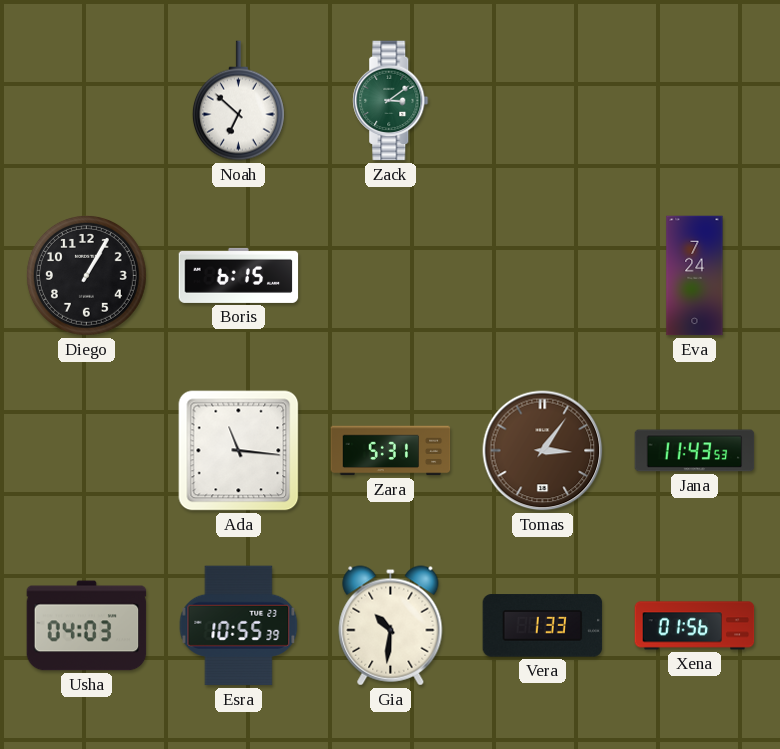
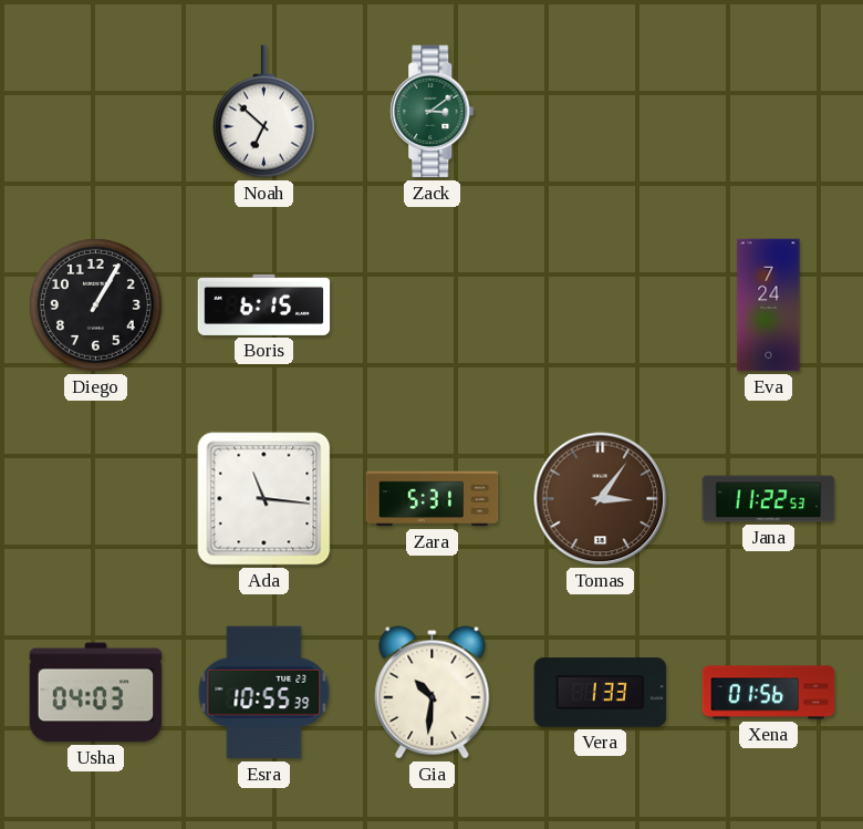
Jana: 11:43 -> 11:22 (769, 499)
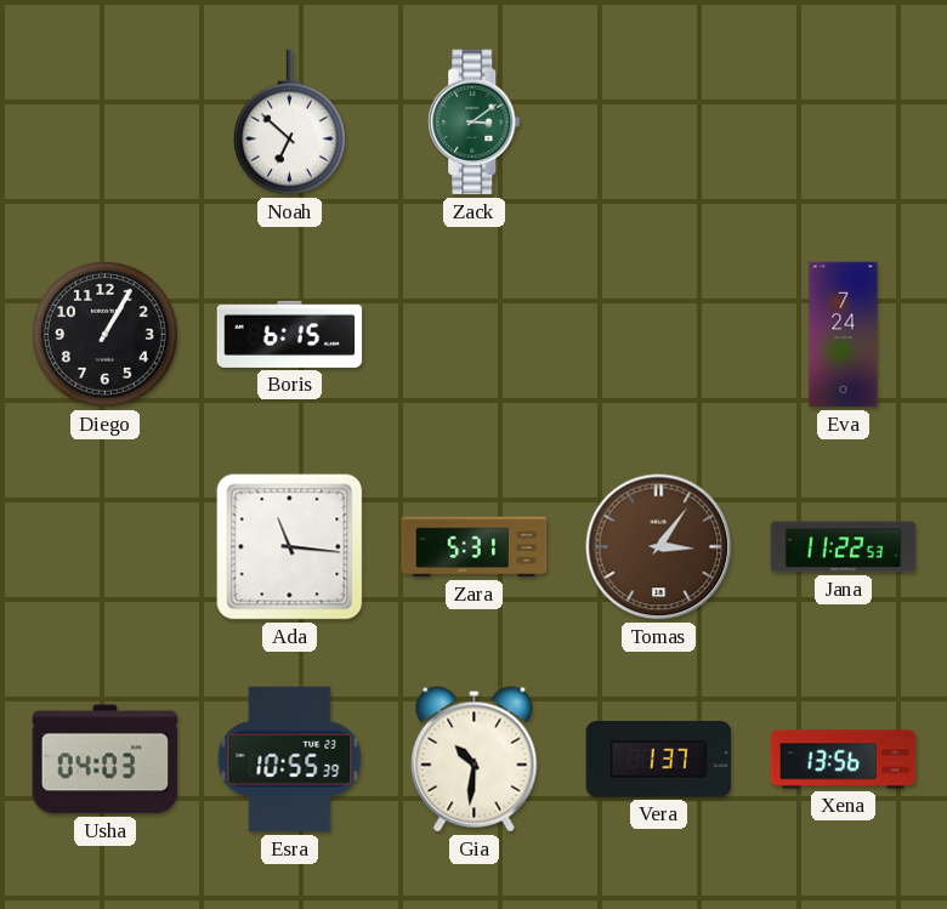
Vera: 1:33 -> 1:37 (659, 760)
Xena: 01:56 -> 13:56 (844, 760)
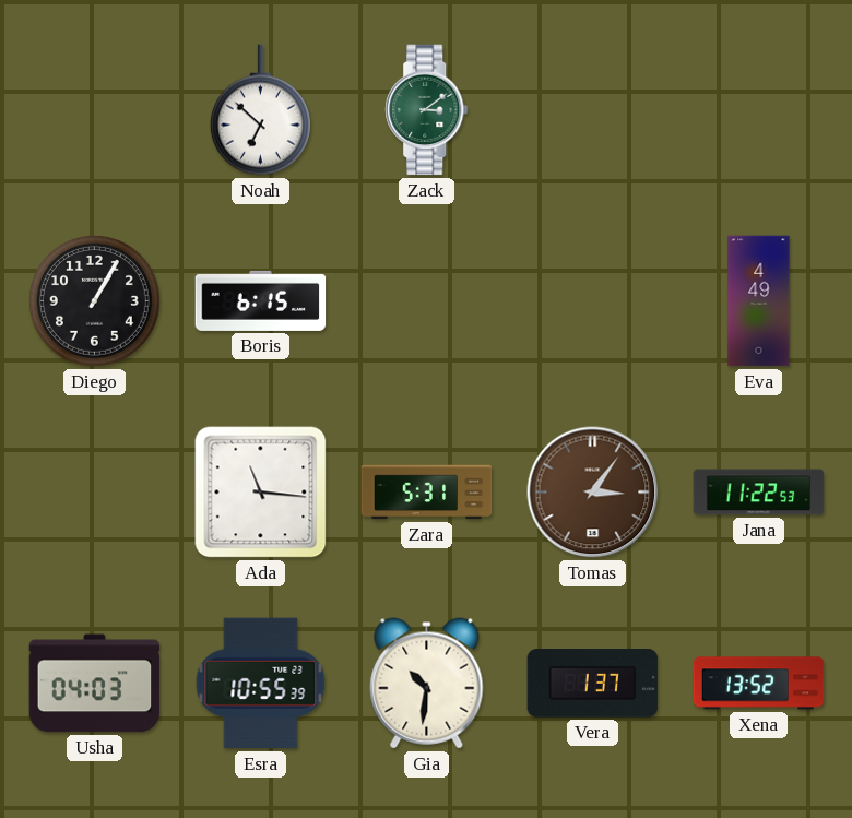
Eva: 7:24 -> 4:49 (759, 301)
Xena: 13:56 -> 13:52 (759, 684)
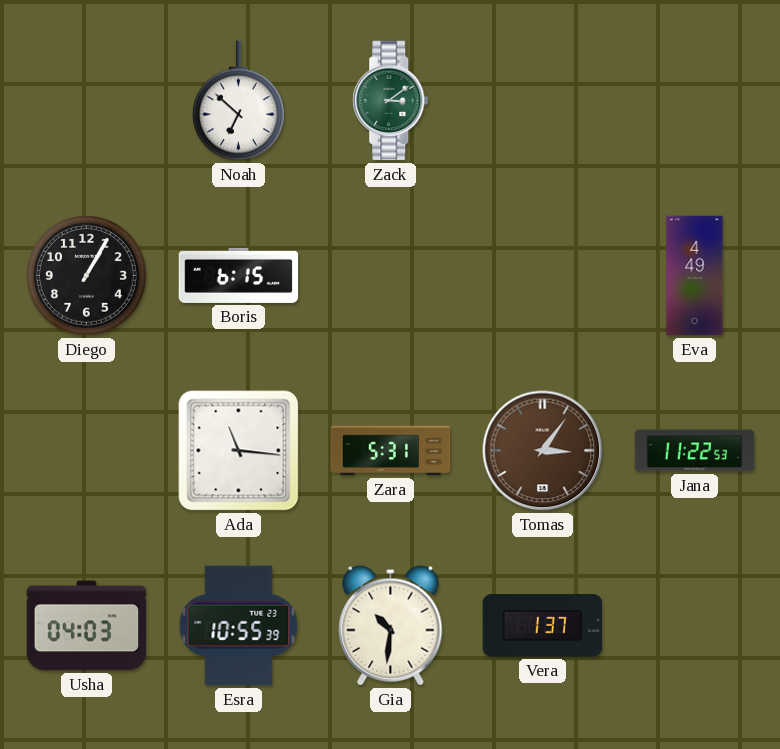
Xena: 13:52 -> none (759, 684)
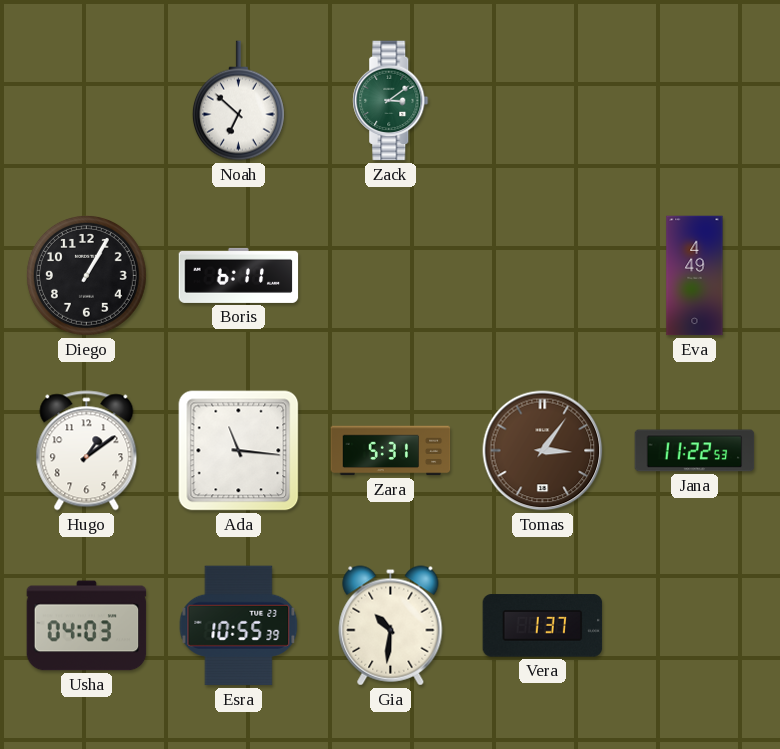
Boris: 6:15 -> 6:11 (239, 275)
Hugo: none -> 1:09 (87, 451)
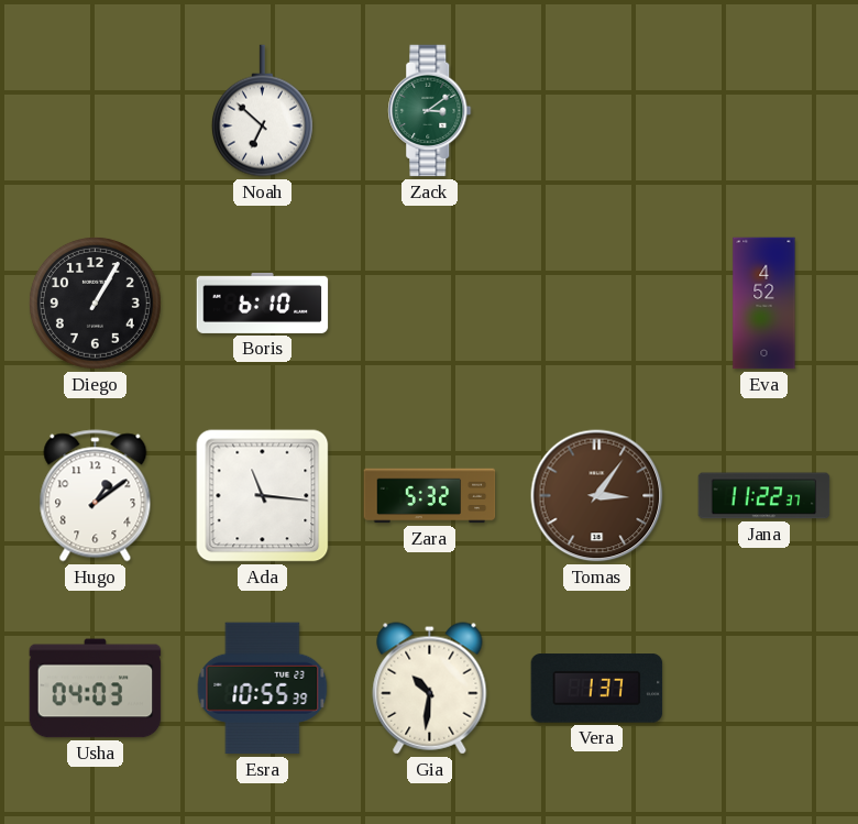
Boris: 6:11 -> 6:10 (263, 303)
Eva: 4:49 -> 4:52 (765, 304)
Zara: 5:31 -> 5:32 (430, 496)
Jana: 11:22:53 -> 11:22:37 (765, 496)
